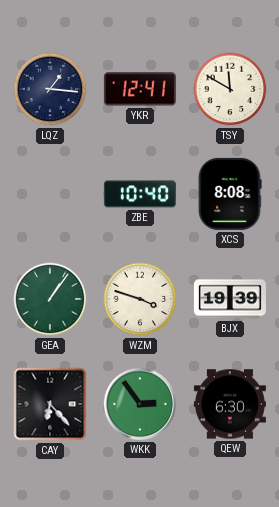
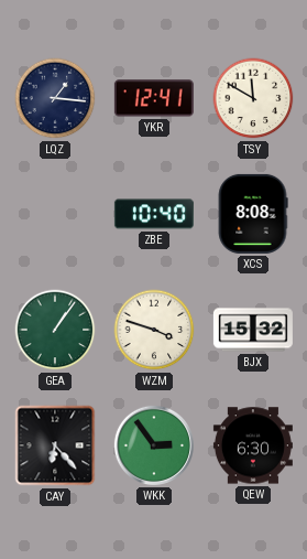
BJX: 19:39 -> 15:32 (253, 330)
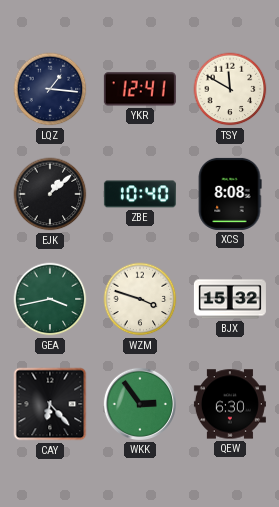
EJK: none -> 1:08 (50, 194)
GEA: 1:06 -> 3:43 (50, 299)
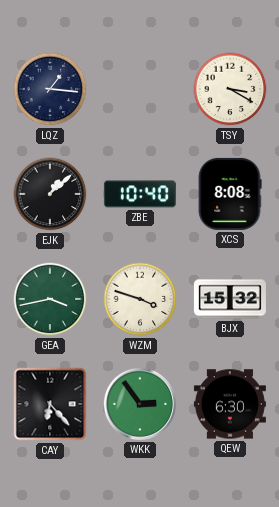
YKR: 12:41 -> none (140, 89)
TSY: 11:50 -> 3:20 (230, 89)
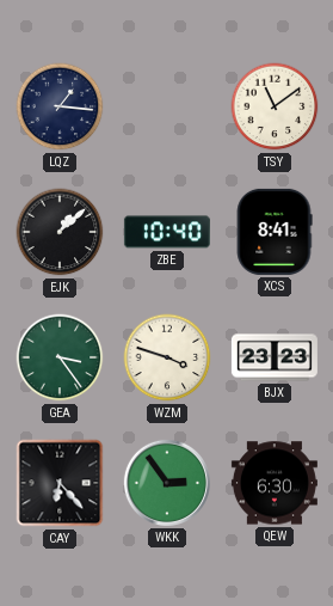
TSY: 3:20 -> 11:09 (275, 106)
XCS: 8:08 -> 8:41 (275, 232)
GEA: 3:43 -> 3:24 (60, 357)
BJX: 15:32 -> 23:23 (275, 357)
